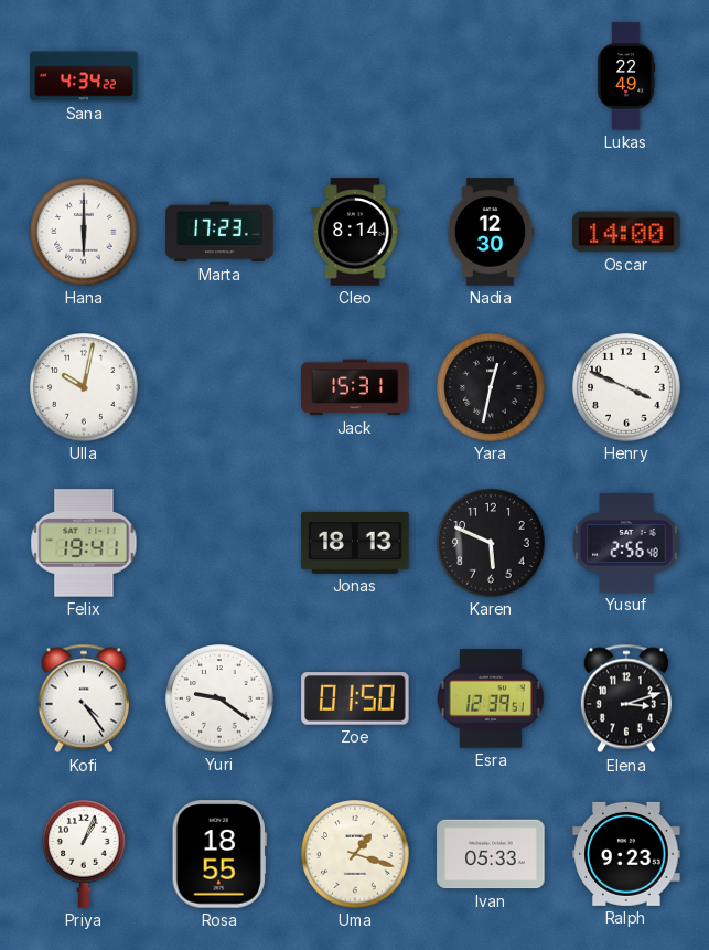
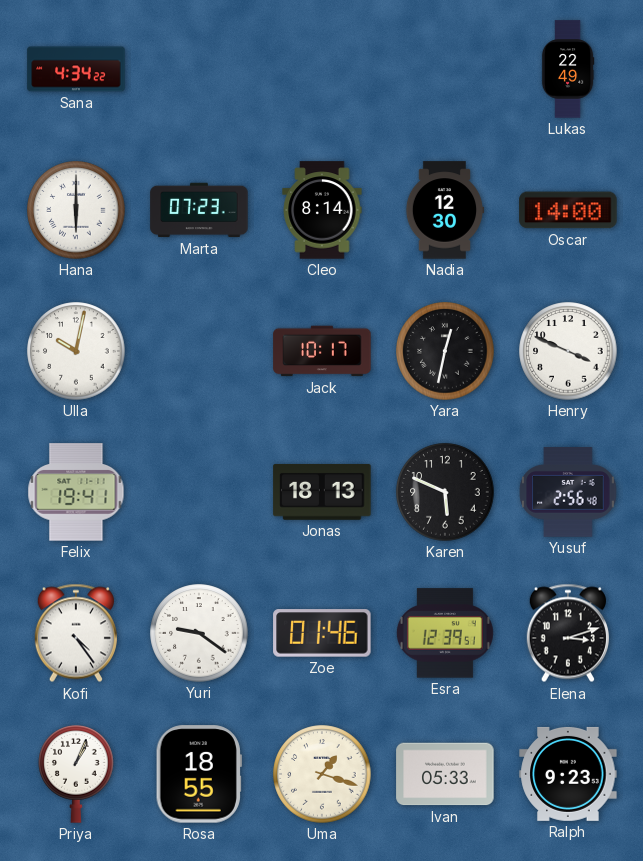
Marta: 17:23 -> 07:23 (199, 210)
Jack: 15:31 -> 10:17 (322, 351)
Zoe: 01:50 -> 01:46 (322, 633)
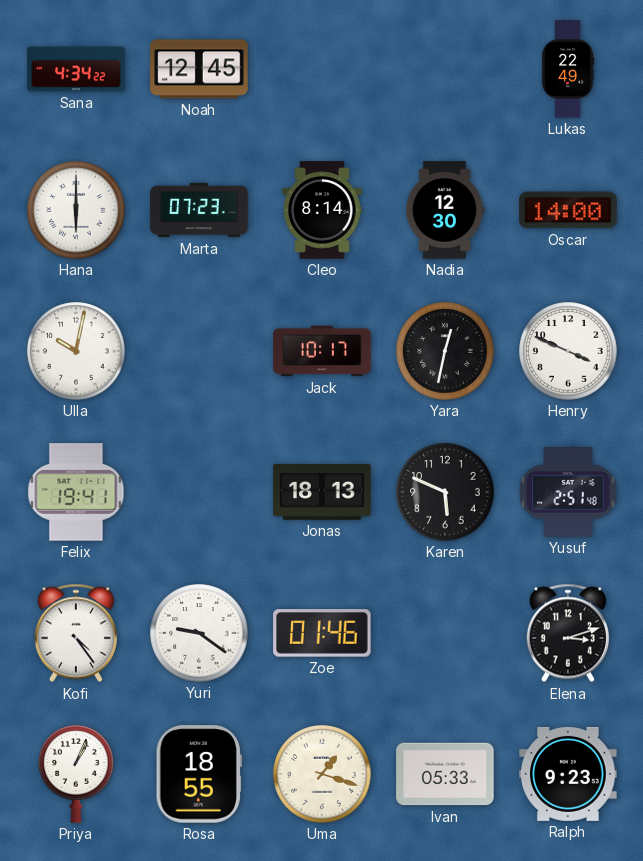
Noah: none -> 12:45 (199, 69)
Yusuf: 2:56 -> 2:51 (568, 492)
Esra: 12:39 -> none (445, 633)
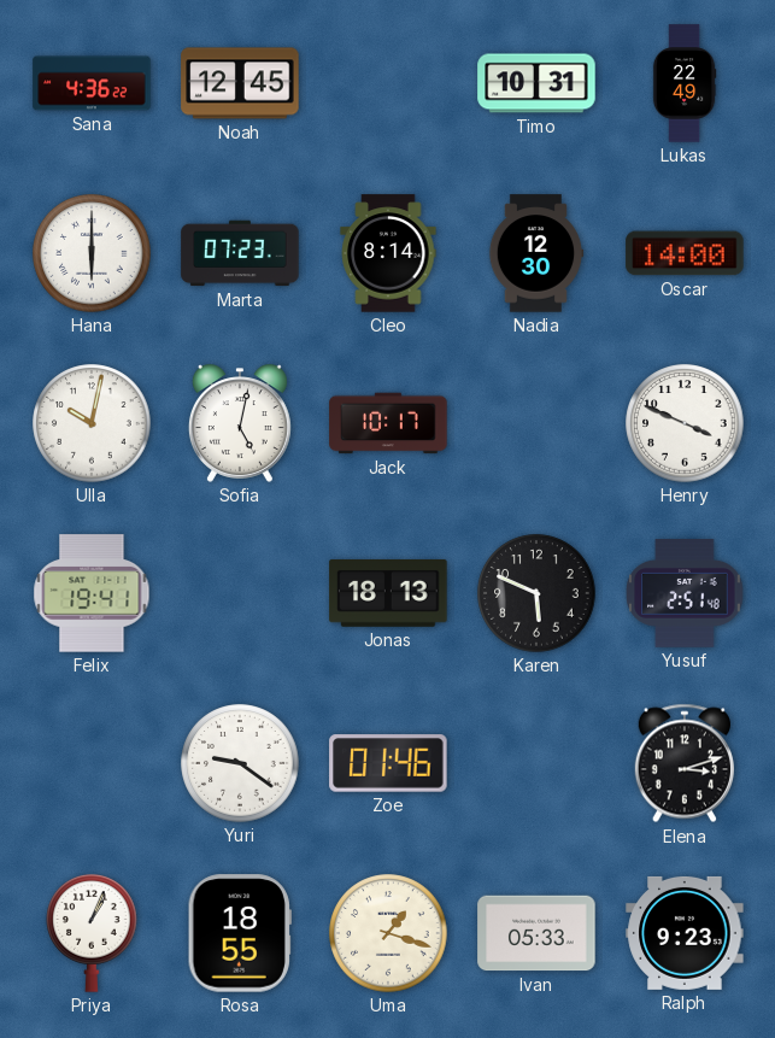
Sana: 4:34 -> 4:36 (92, 83)
Timo: none -> 10:31 (536, 83)
Sofia: none -> 5:02 (240, 423)
Yara: 12:32 -> none (445, 351)
Kofi: 4:24 -> none (76, 633)
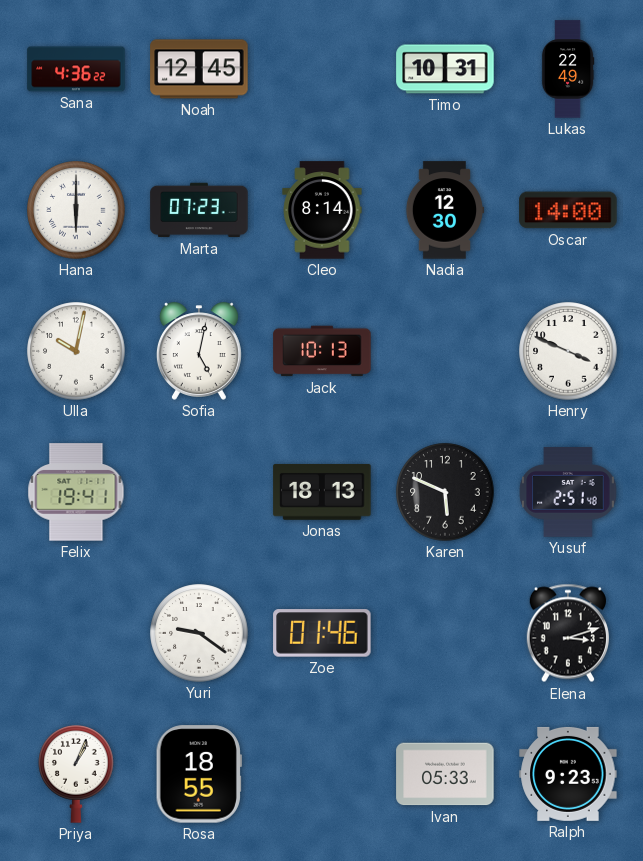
Jack: 10:17 -> 10:13 (322, 351)
Uma: 1:18 -> none (388, 933)
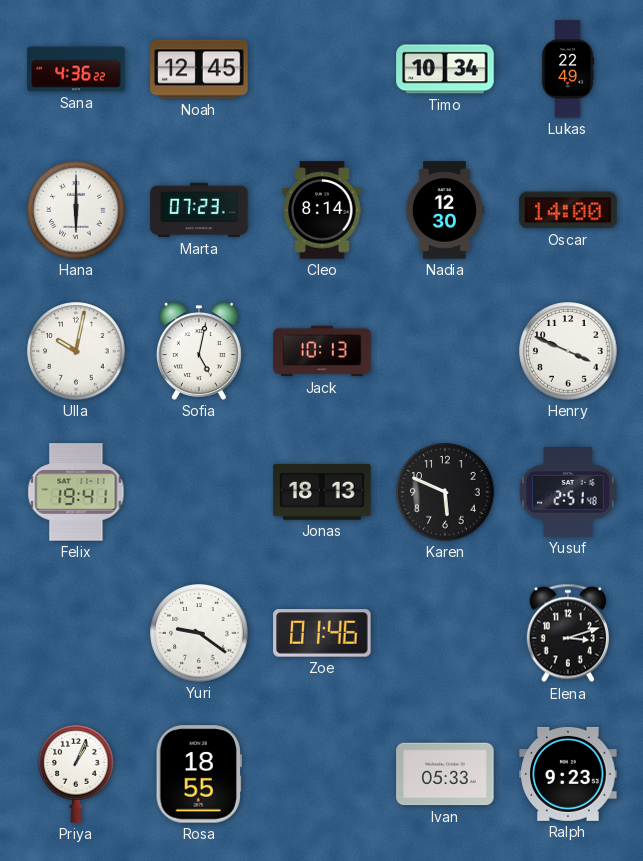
Timo: 10:31 -> 10:34 (445, 69)
